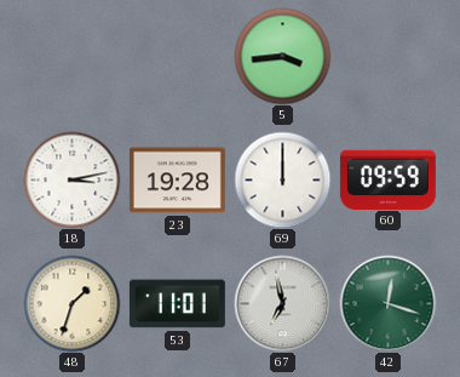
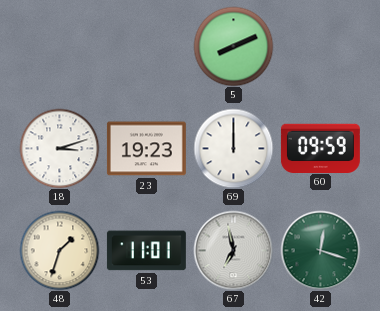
5: 3:44 -> 8:11 (233, 46)
18: 3:13 -> 3:12 (59, 148)
23: 19:28 -> 19:23 (146, 149)
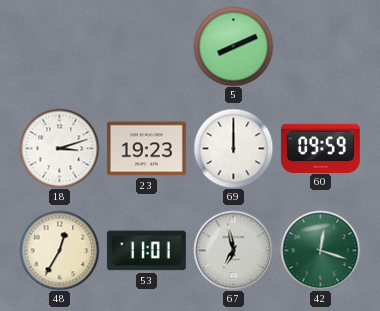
48: 1:33 -> 12:35 (59, 250)
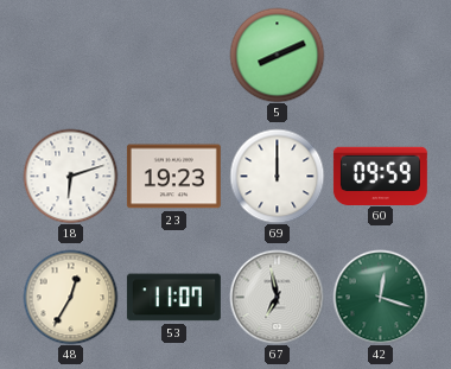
18: 3:12 -> 6:12 (70, 176)
53: 11:01 -> 11:07 (173, 298)
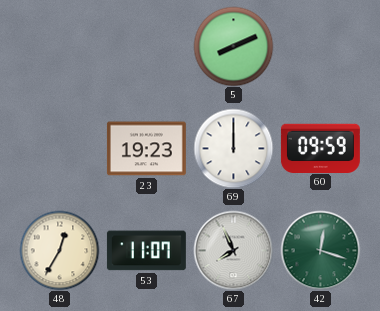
18: 6:12 -> none (70, 176)
67: 6:58 -> 7:56 (233, 250)
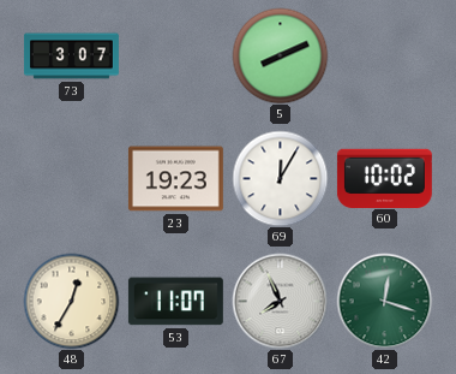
73: none -> 3:07 (71, 57)
69: 12:00 -> 12:05 (280, 178)
60: 09:59 -> 10:02 (384, 178)
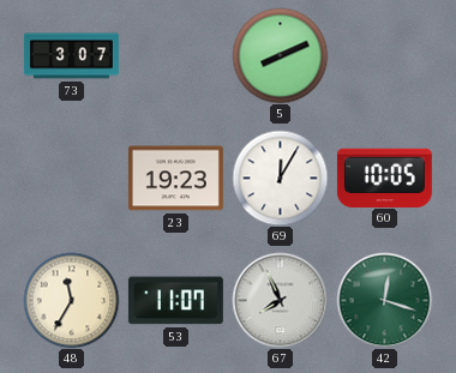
60: 10:02 -> 10:05 (384, 178)
48: 12:35 -> 11:35 (71, 300)
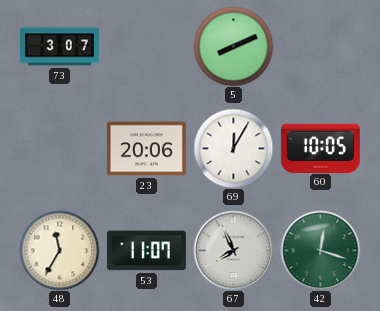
23: 19:23 -> 20:06 (146, 149)
